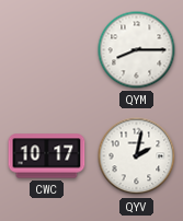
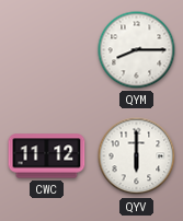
CWC: 10:17 -> 11:12 (47, 156)
QYV: 2:02 -> 6:00 (137, 156)
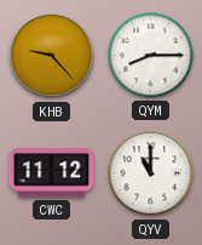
KHB: none -> 9:23 (52, 56)
QYV: 6:00 -> 11:00 (151, 173)
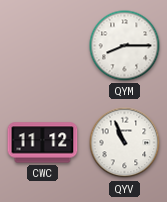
KHB: 9:23 -> none (52, 56)
QYV: 11:00 -> 10:56 (125, 143)
